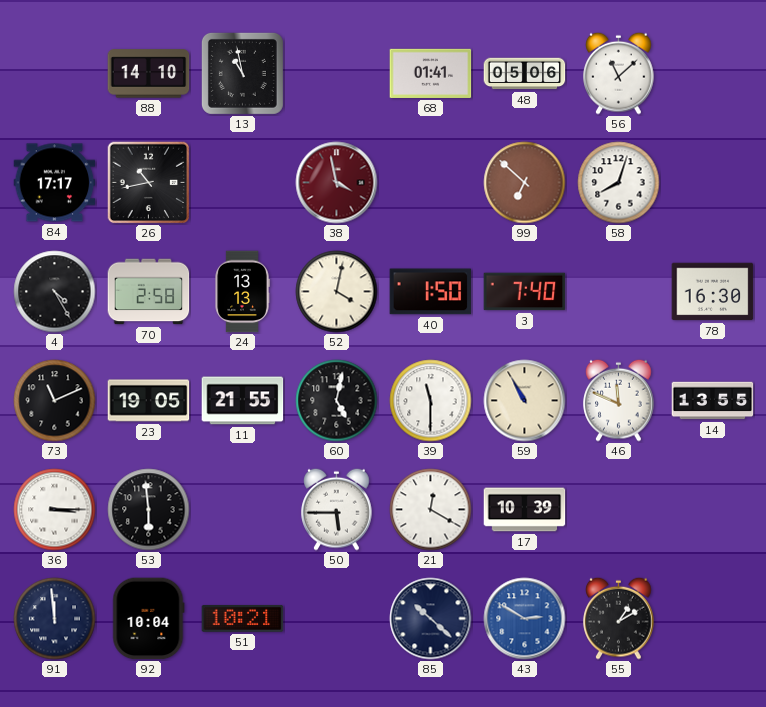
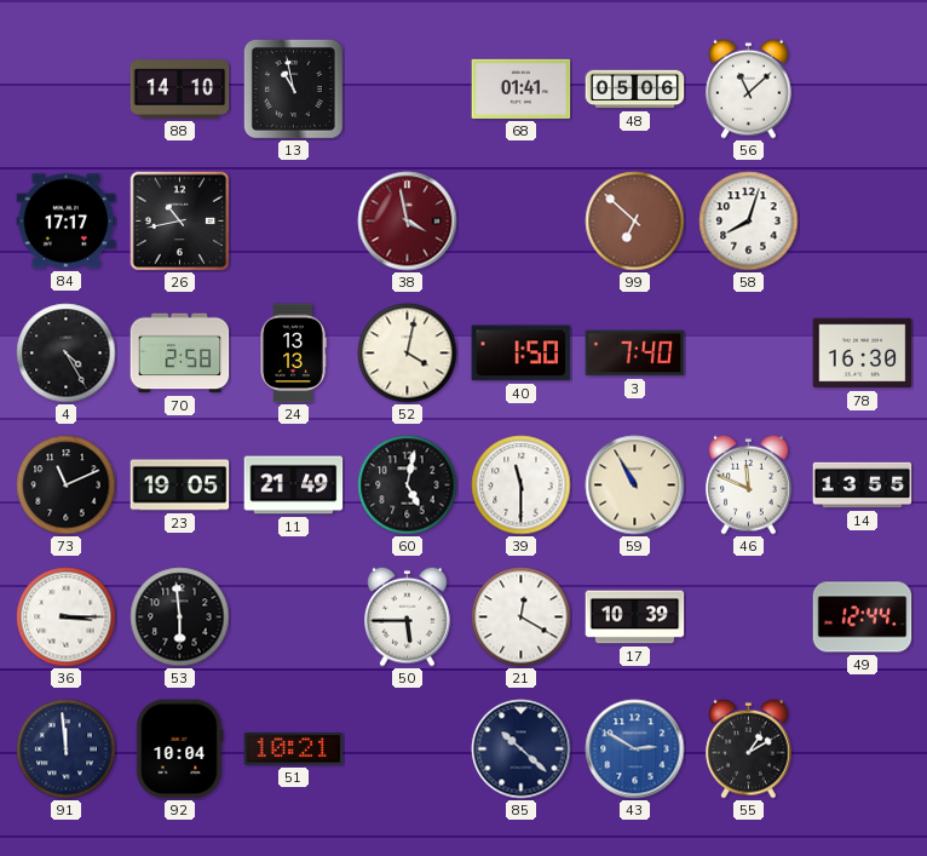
11: 21:55 -> 21:49 (294, 486)
49: none -> 12:44 (863, 617)
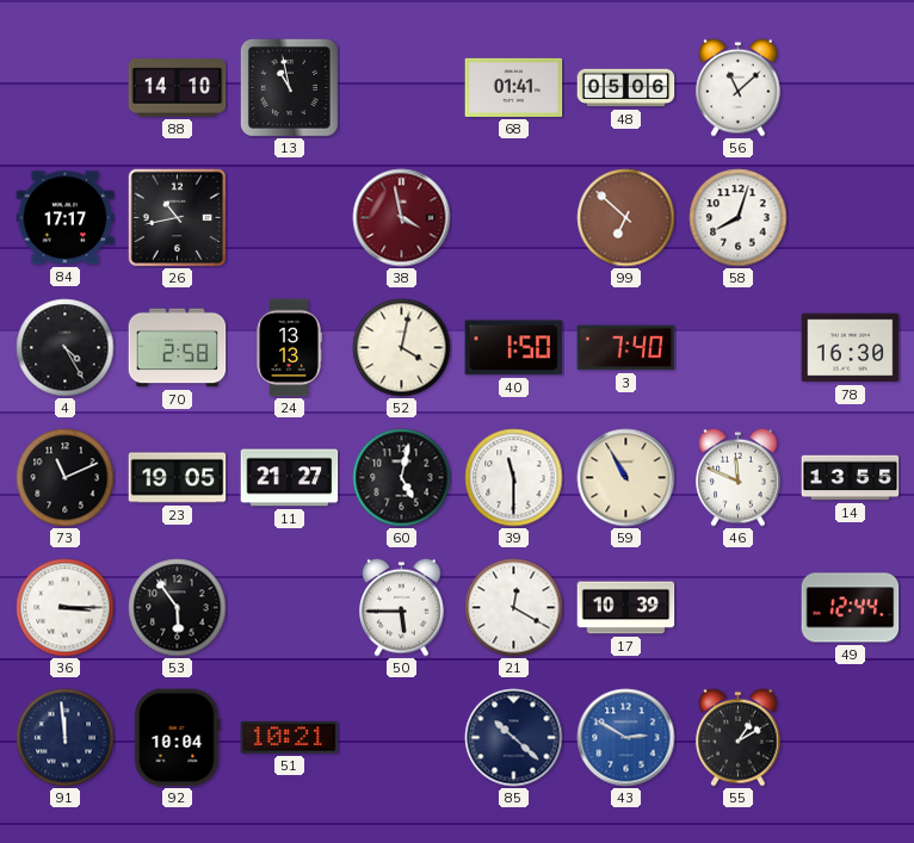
11: 21:49 -> 21:27 (290, 478)
53: 5:59 -> 5:54 (178, 608)
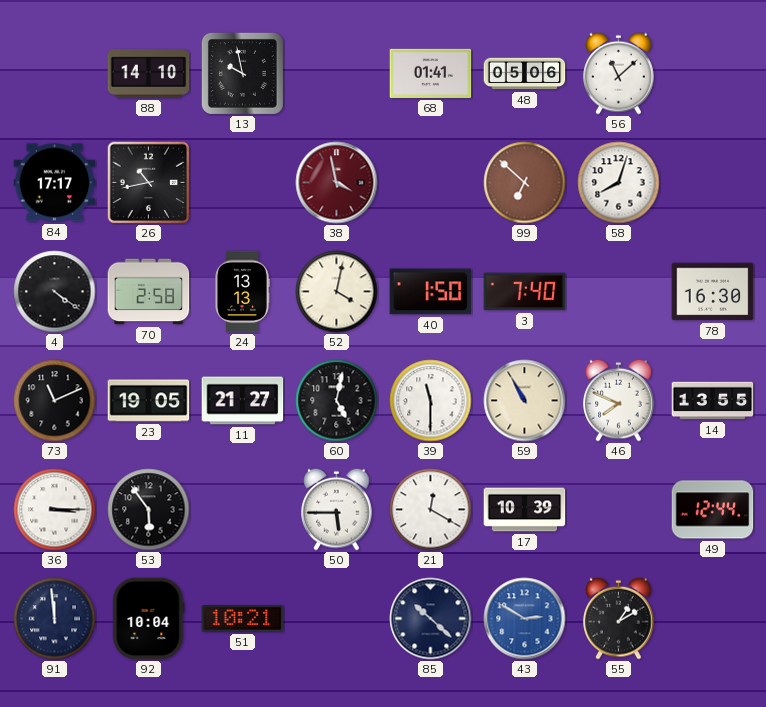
13: 10:58 -> 9:58 (242, 73)
4: 4:25 -> 4:21 (55, 292)
46: 11:49 -> 7:49 (619, 400)
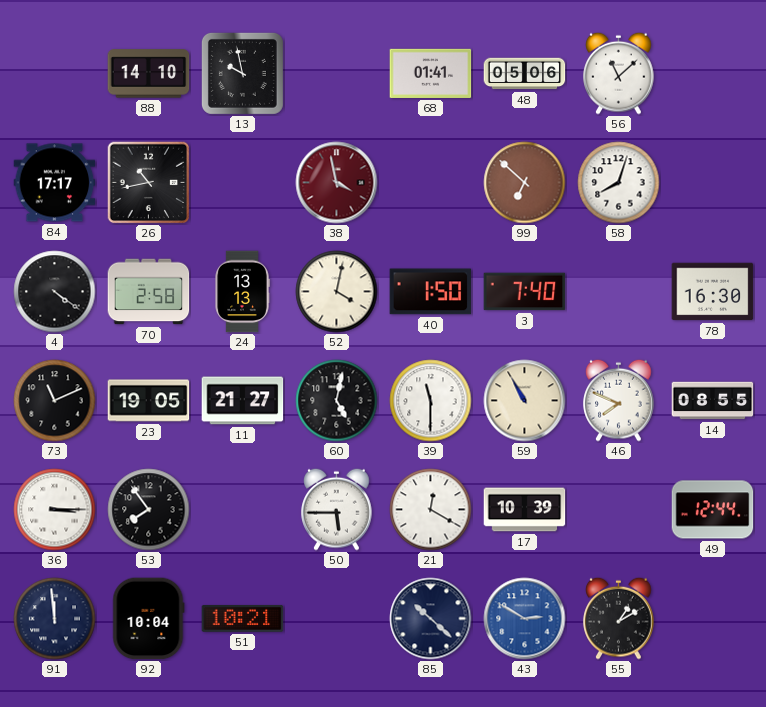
14: 13:55 -> 08:55 (713, 401)
53: 5:54 -> 7:54 (149, 510)
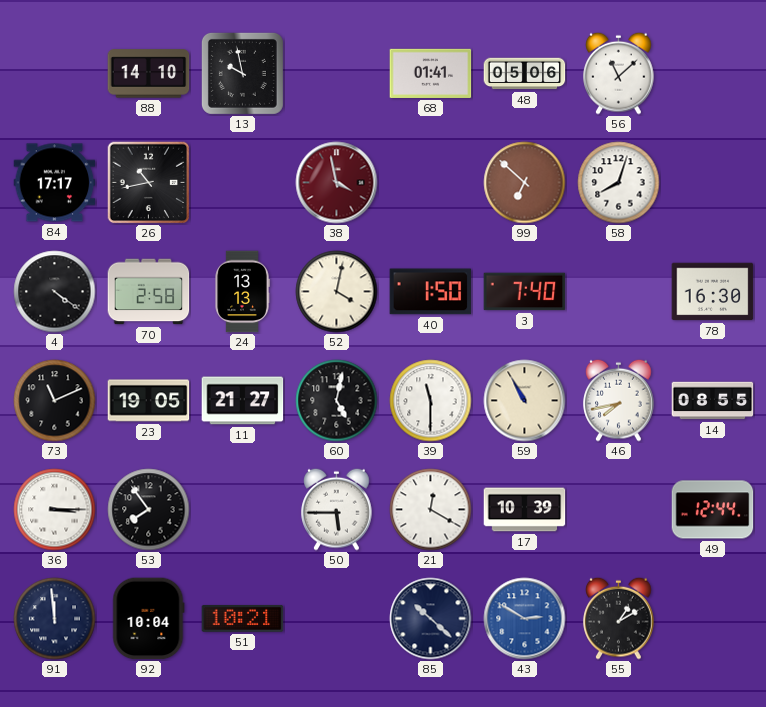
46: 7:49 -> 7:43 (619, 400)
